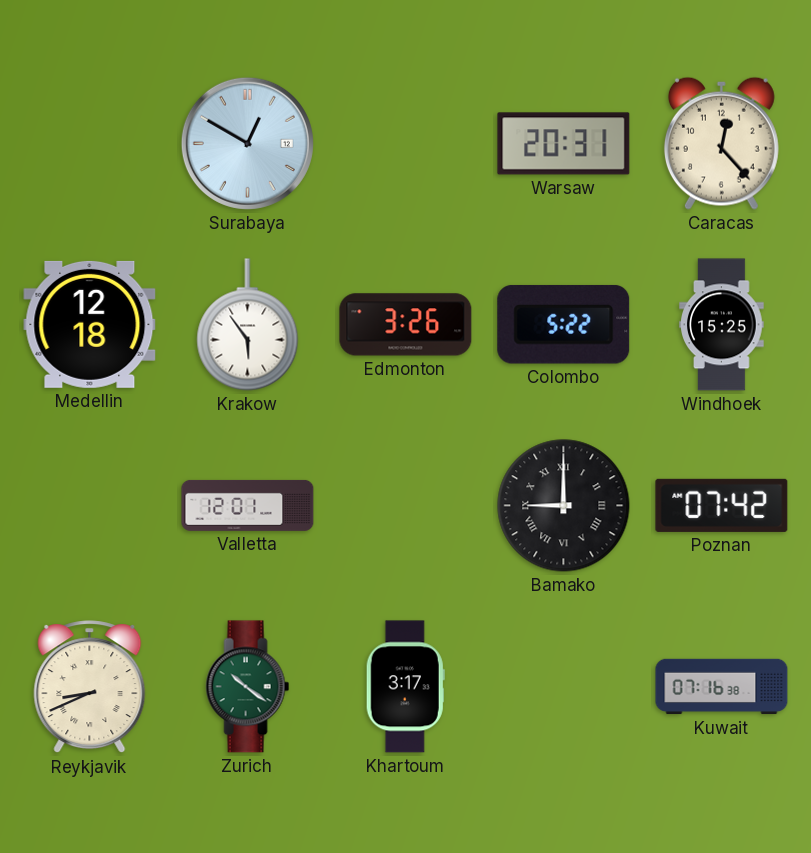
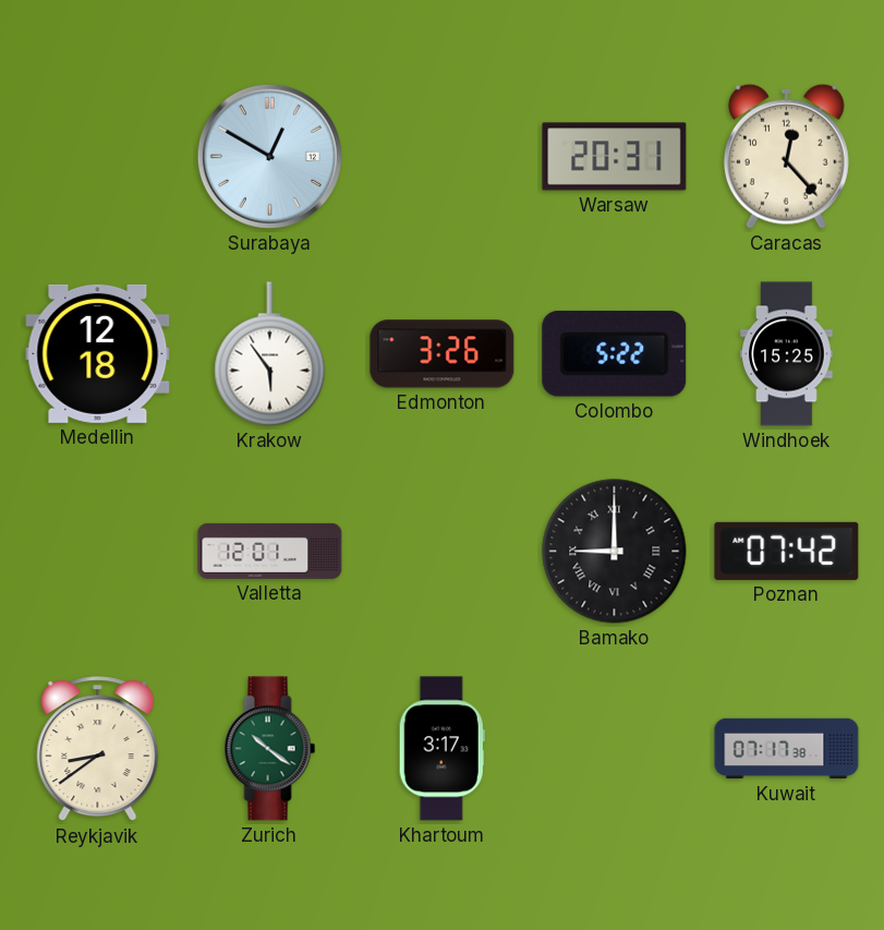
Reykjavik: 8:41 -> 8:39 (98, 749)
Kuwait: 07:16 -> 07:17 (787, 749)
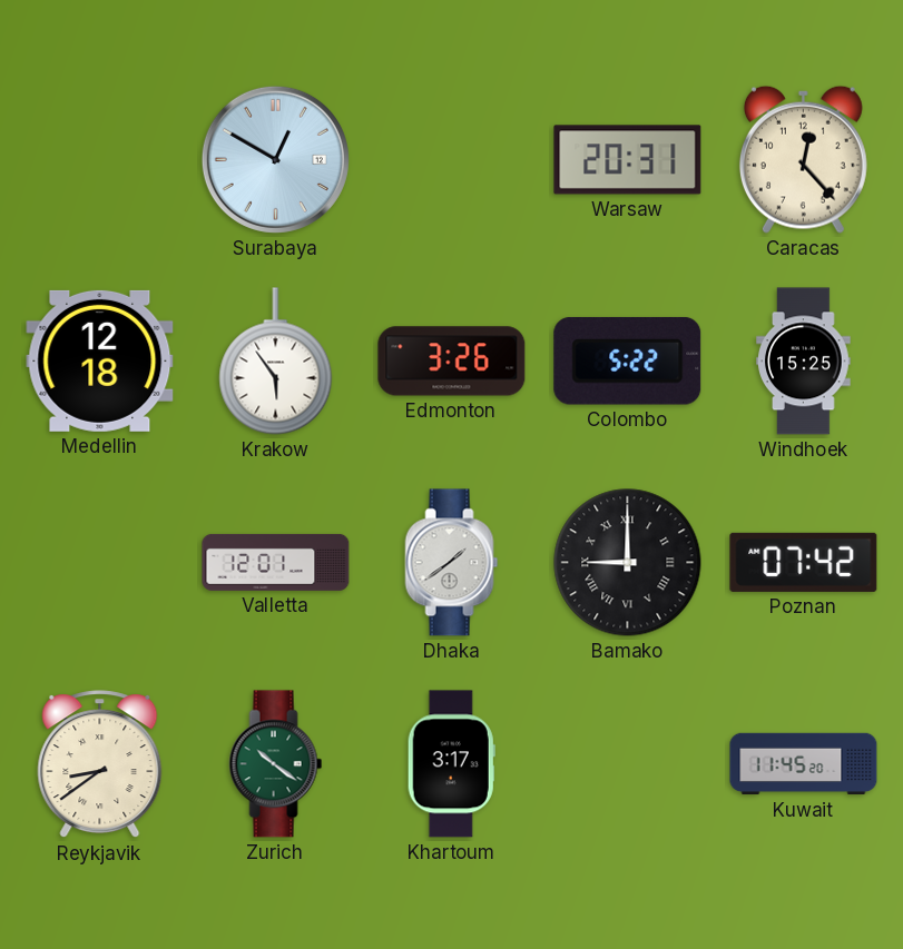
Dhaka: none -> 1:39 (452, 563)
Kuwait: 07:17 -> 11:45 (804, 764)
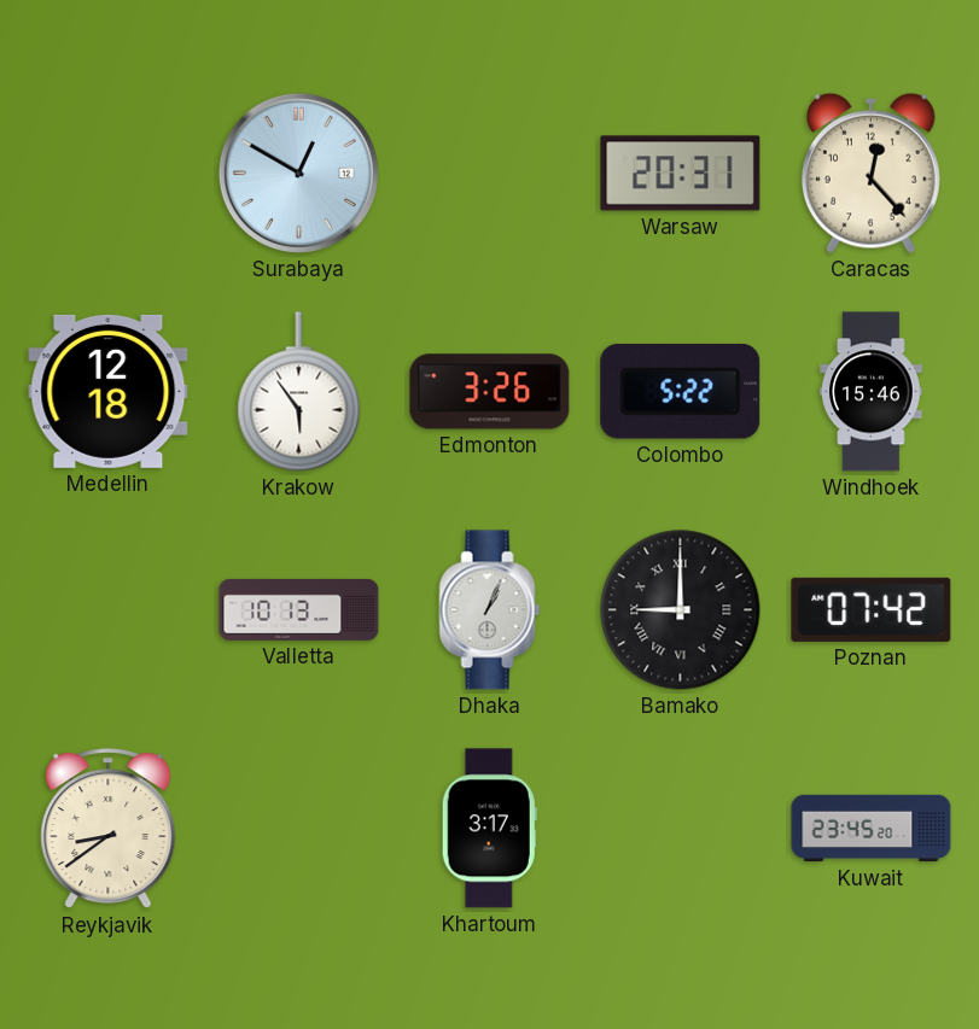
Windhoek: 15:25 -> 15:46 (872, 392)
Valletta: 12:01 -> 10:13 (299, 609)
Dhaka: 1:39 -> 1:04 (490, 610)
Zurich: 10:21 -> none (276, 764)
Kuwait: 11:45 -> 23:45 (872, 829)
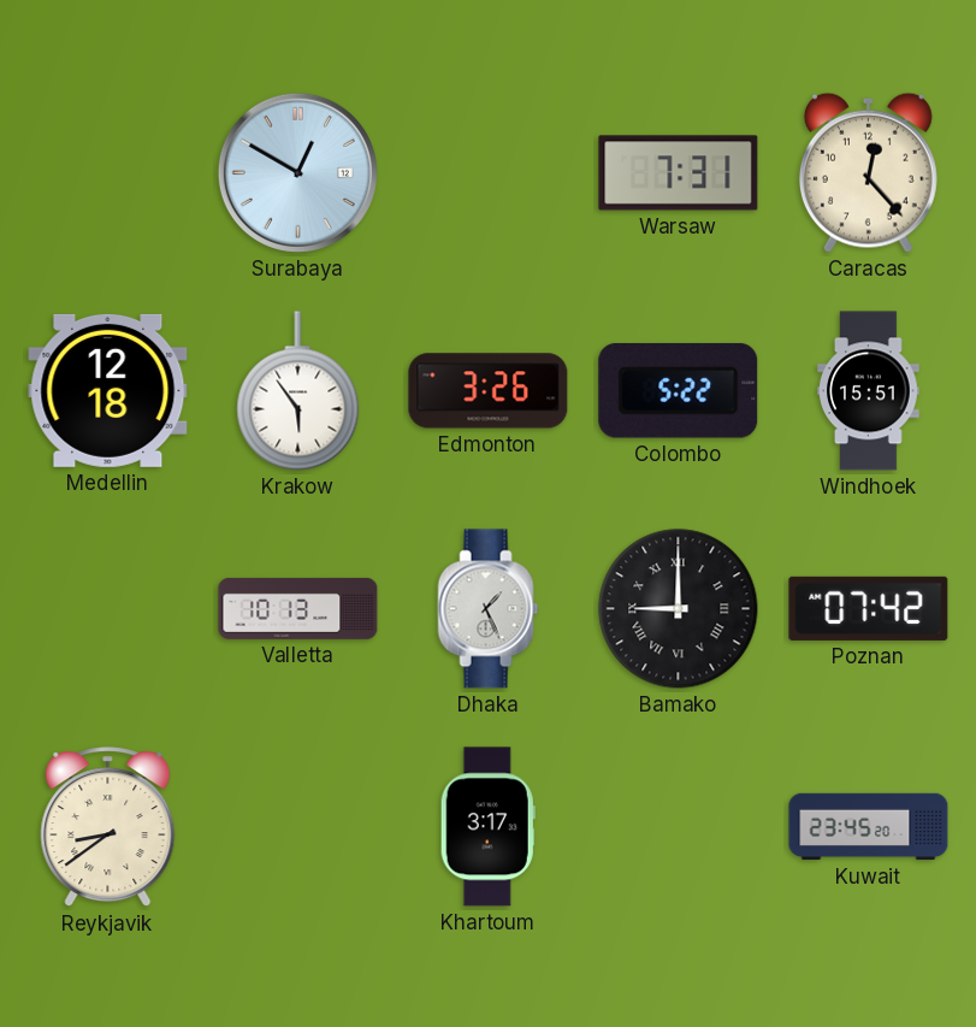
Warsaw: 20:31 -> 7:31 (679, 173)
Windhoek: 15:46 -> 15:51 (869, 391)
Dhaka: 1:04 -> 1:26 (489, 609)
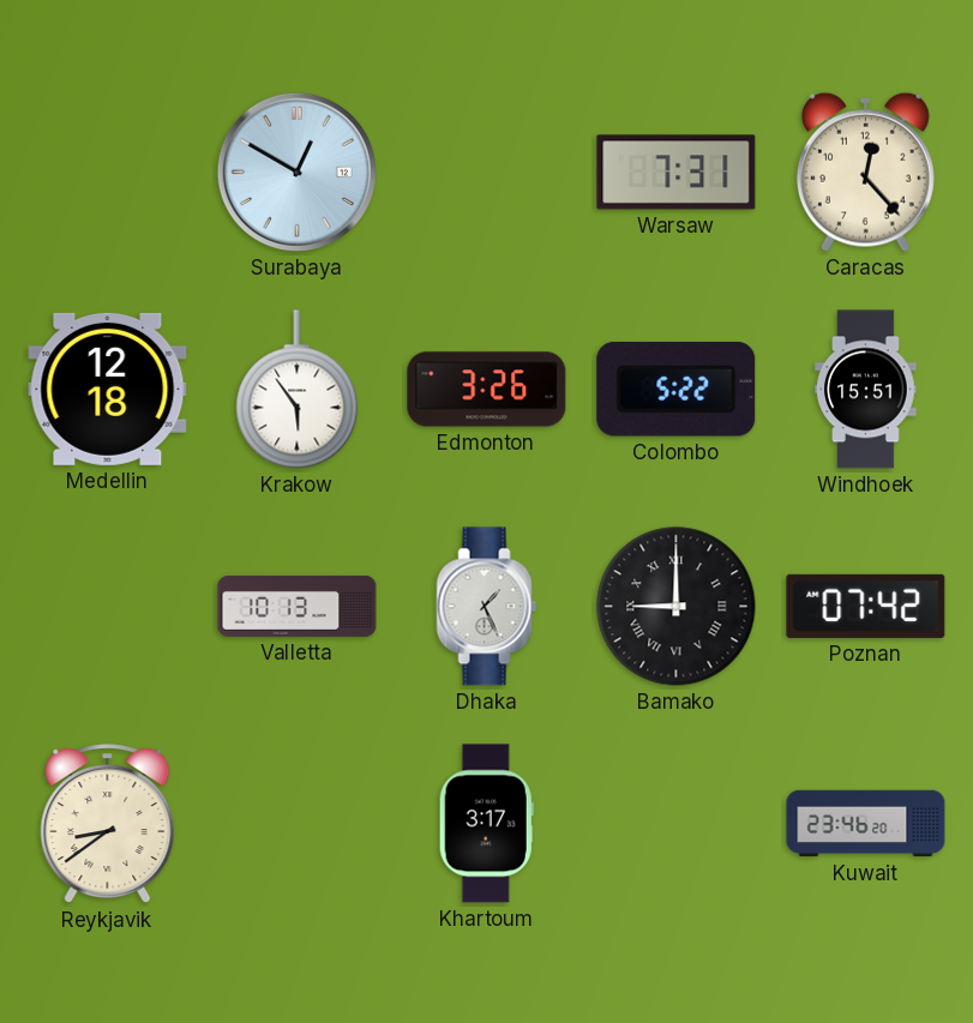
Kuwait: 23:45 -> 23:46 (866, 824)
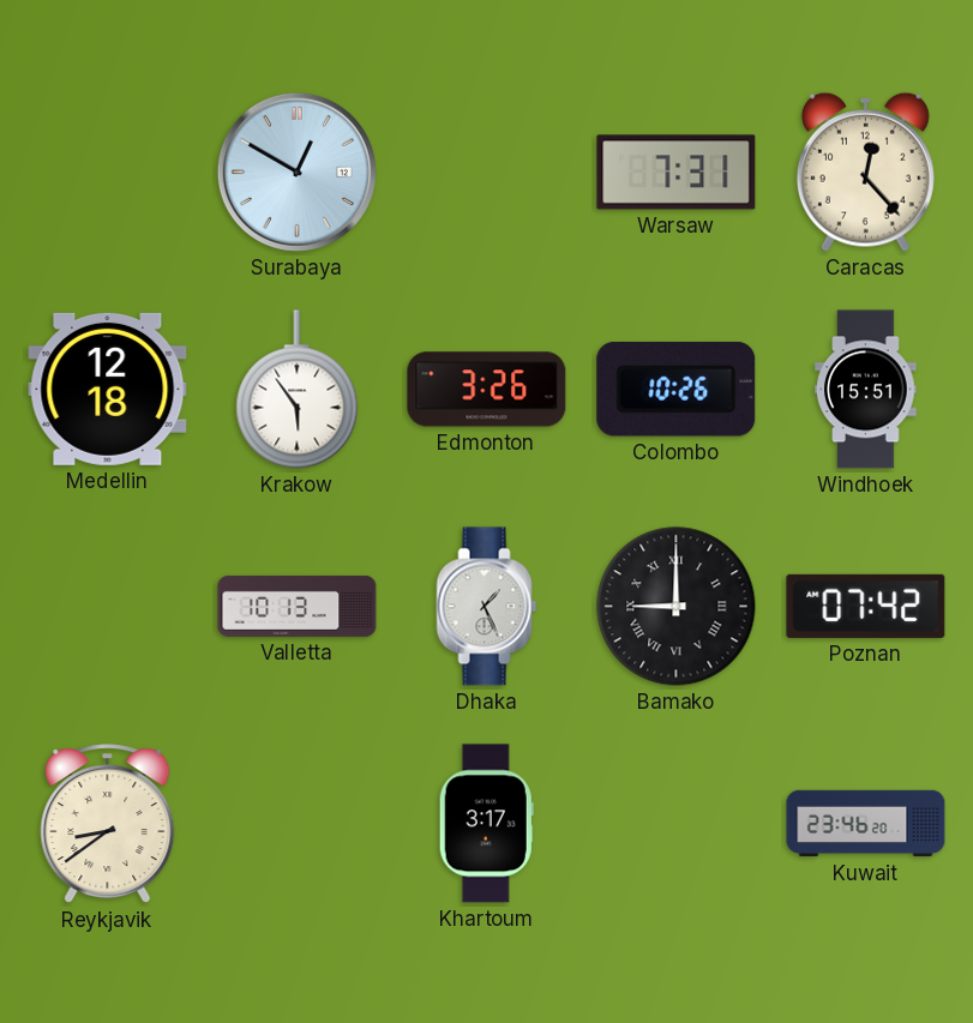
Colombo: 5:22 -> 10:26 (677, 390)
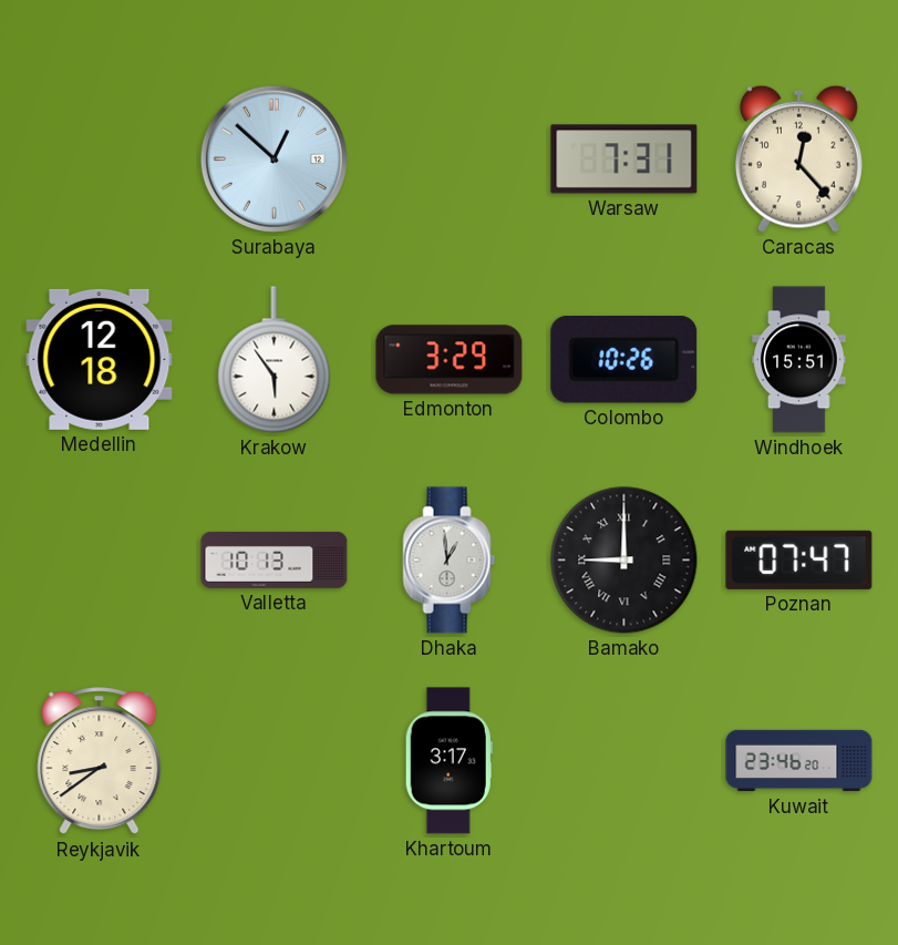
Surabaya: 12:50 -> 12:52 (273, 158)
Edmonton: 3:26 -> 3:29 (450, 360)
Dhaka: 1:26 -> 12:59 (450, 561)
Poznan: 07:42 -> 07:47 (799, 559)
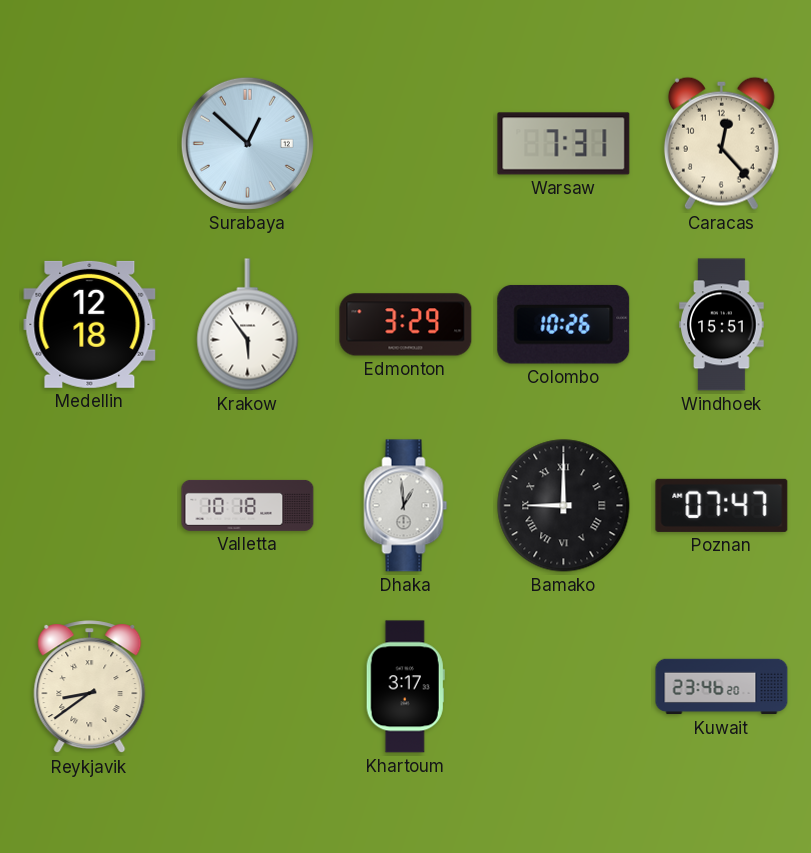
Valletta: 10:13 -> 10:18 (248, 505)
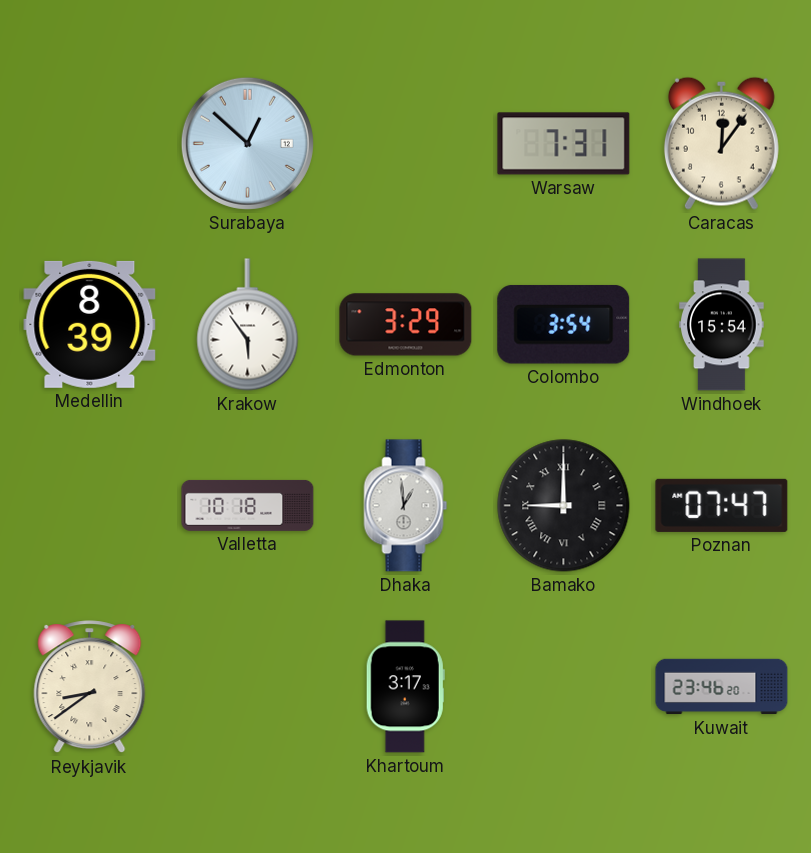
Caracas: 12:23 -> 12:06 (721, 143)
Medellin: 12:18 -> 8:39 (90, 324)
Colombo: 10:26 -> 3:54 (564, 325)
Windhoek: 15:51 -> 15:54 (722, 325)
